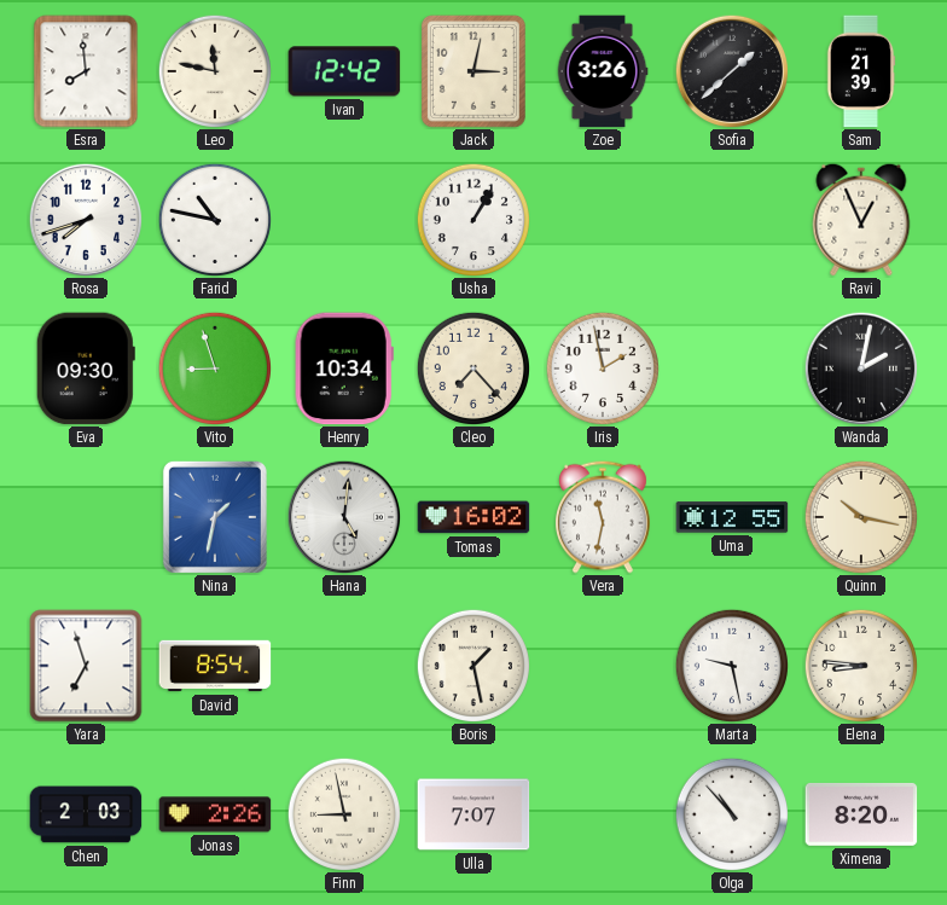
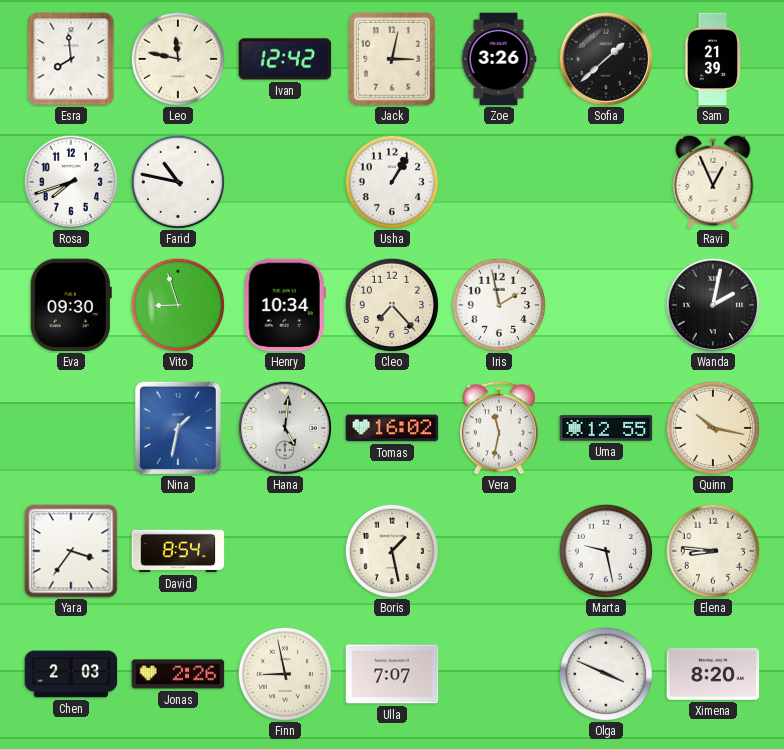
Yara: 6:57 -> 3:36 (71, 551)
Olga: 10:53 -> 3:49 (605, 673)
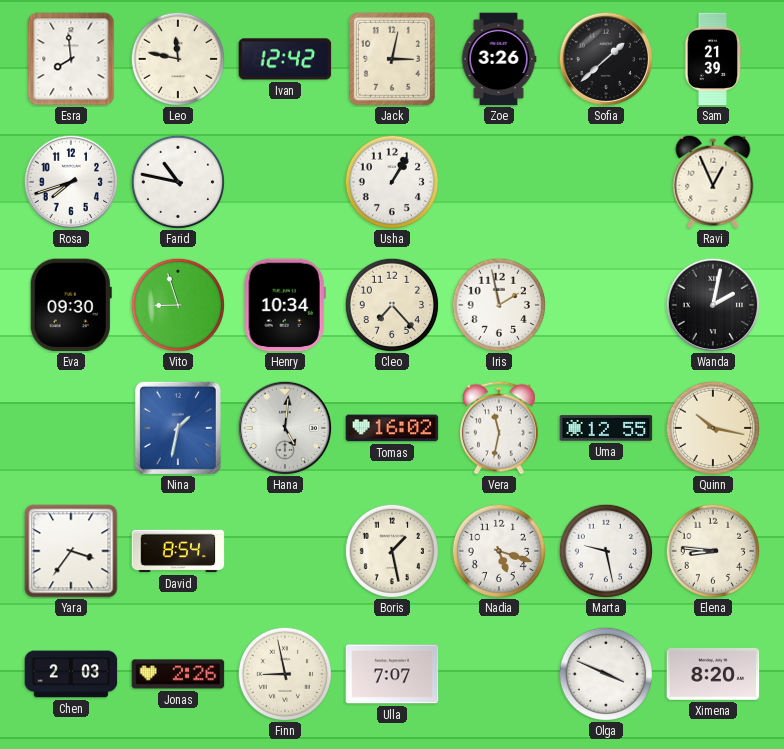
Nadia: none -> 5:18 (498, 550)
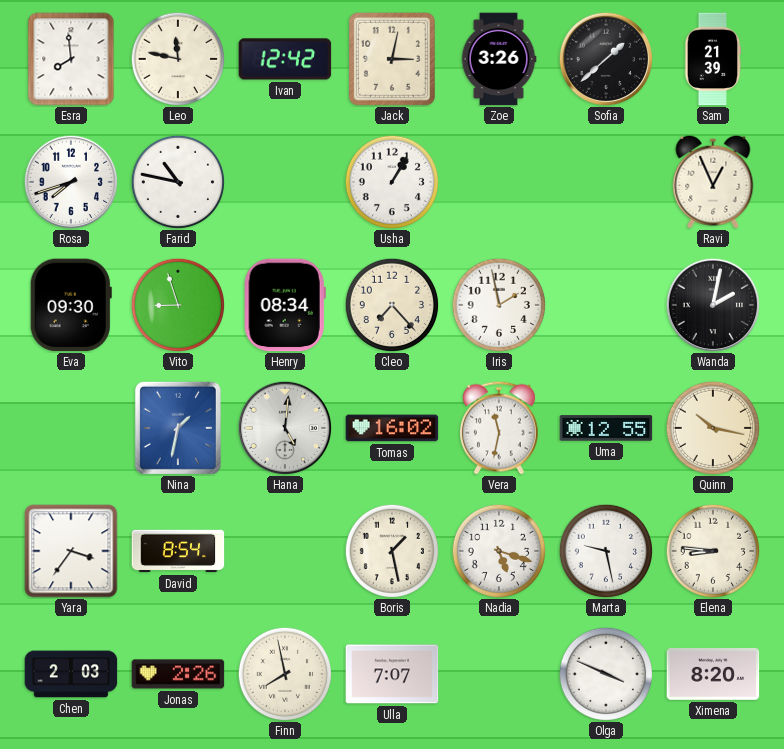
Henry: 10:34 -> 08:34 (285, 305)
Finn: 8:58 -> 7:58 (284, 673)
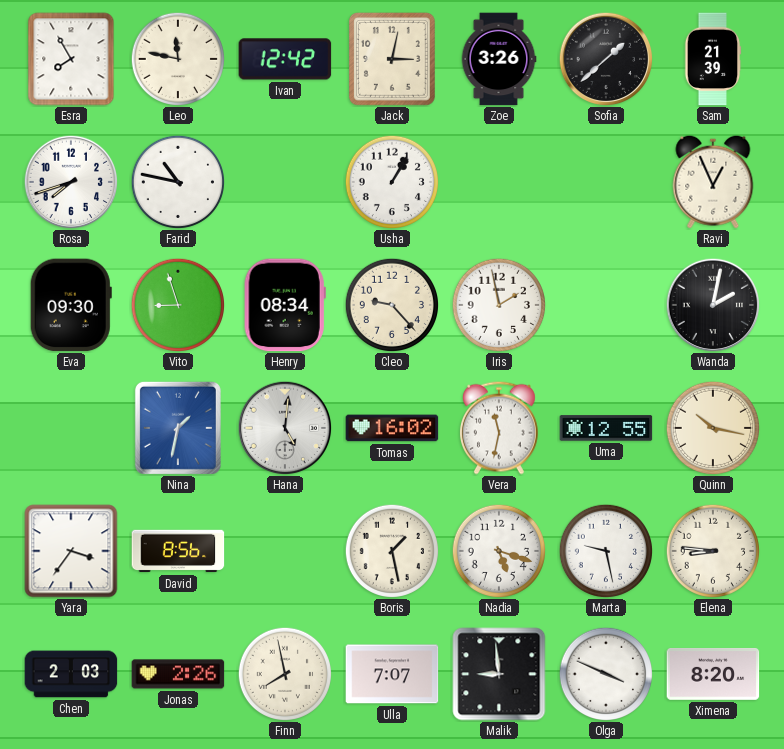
Esra: 7:59 -> 7:55 (71, 59)
Cleo: 7:23 -> 9:23 (391, 304)
David: 8:54 -> 8:56 (178, 551)
Malik: none -> 8:59 (499, 674)
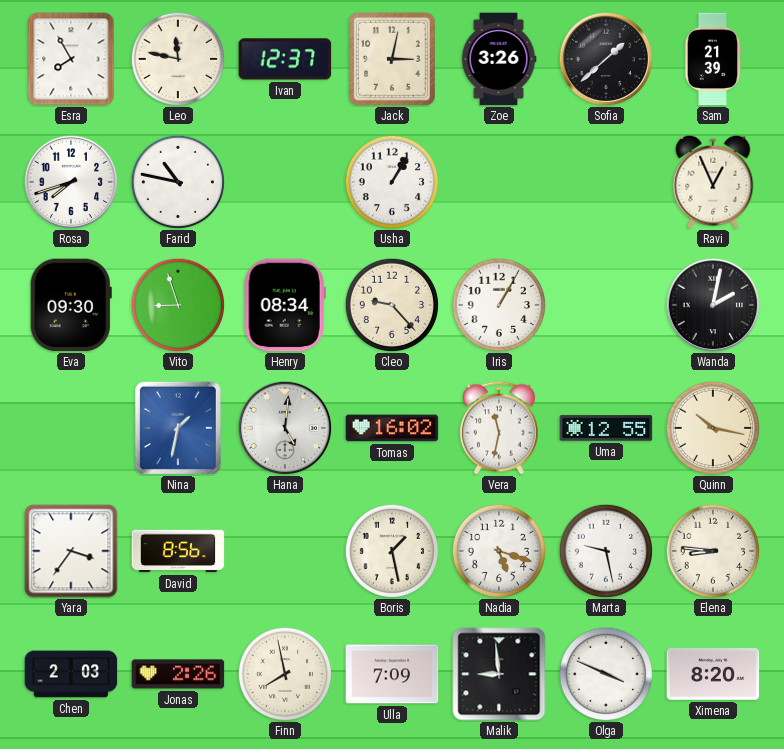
Ivan: 12:42 -> 12:37 (285, 59)
Iris: 1:58 -> 1:05 (498, 304)
Ulla: 7:07 -> 7:09 (392, 674)
